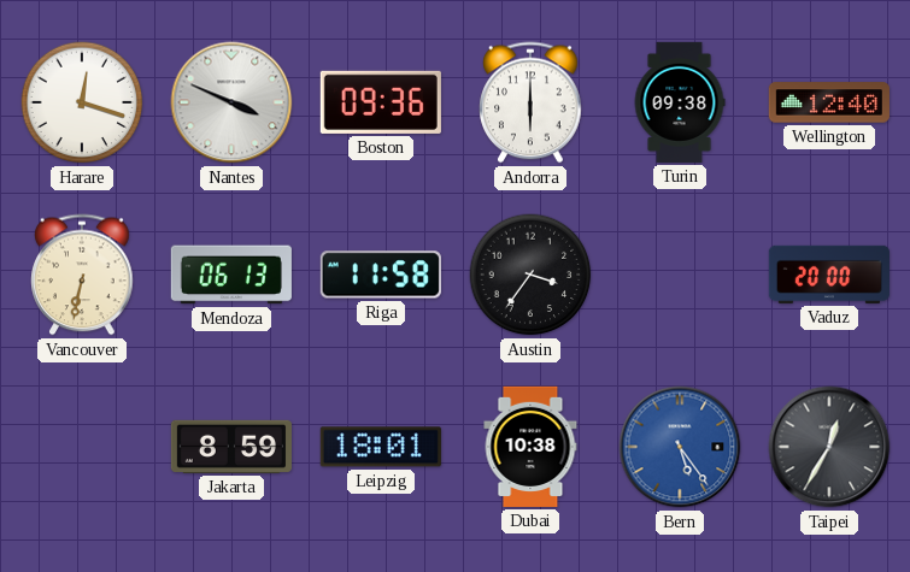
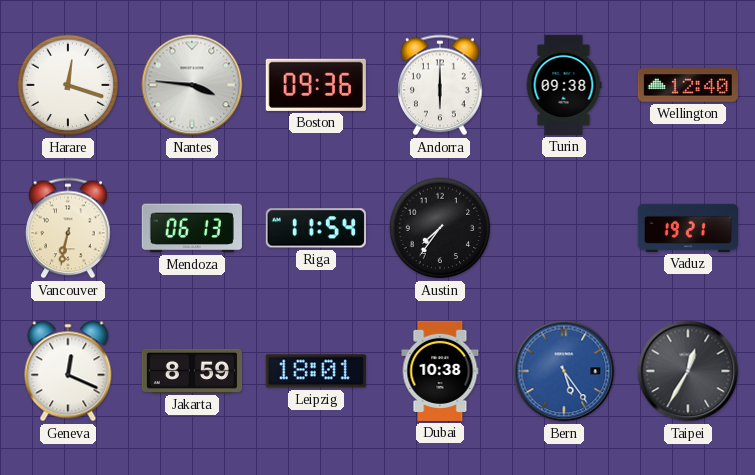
Nantes: 3:49 -> 3:46 (192, 85)
Riga: 11:58 -> 11:54 (316, 228)
Austin: 3:36 -> 7:36 (440, 228)
Vaduz: 20:00 -> 19:21 (688, 228)
Geneva: none -> 12:19 (68, 371)
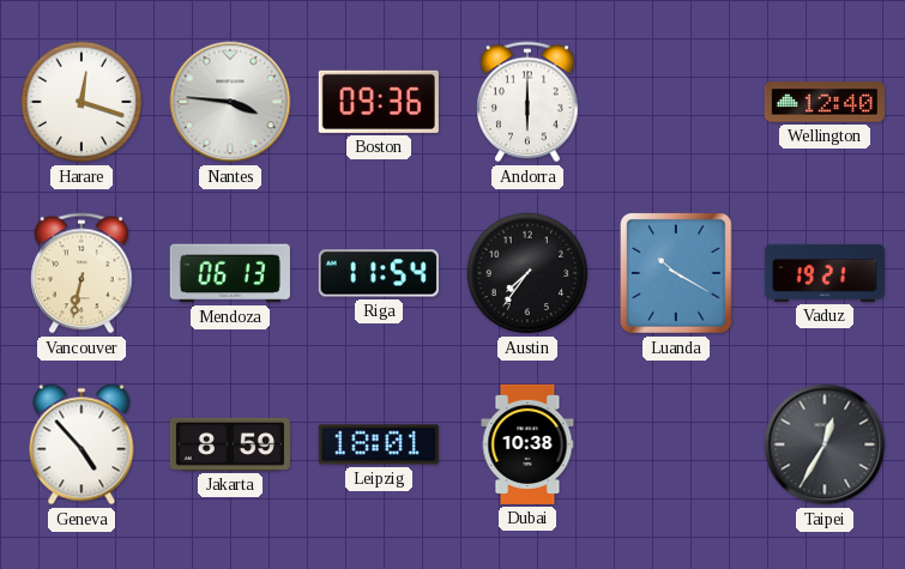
Turin: 09:38 -> none (564, 85)
Luanda: none -> 10:20 (677, 274)
Geneva: 12:19 -> 4:53 (82, 444)
Bern: 5:24 -> none (564, 371)
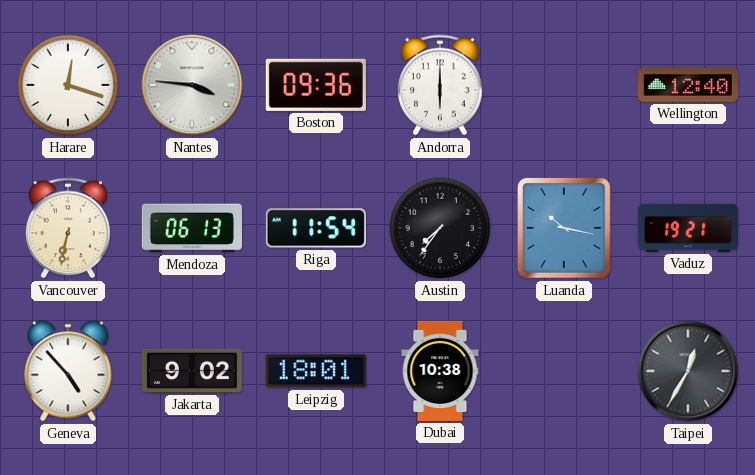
Luanda: 10:20 -> 10:17 (565, 229)
Jakarta: 8:59 -> 9:02 (192, 371)
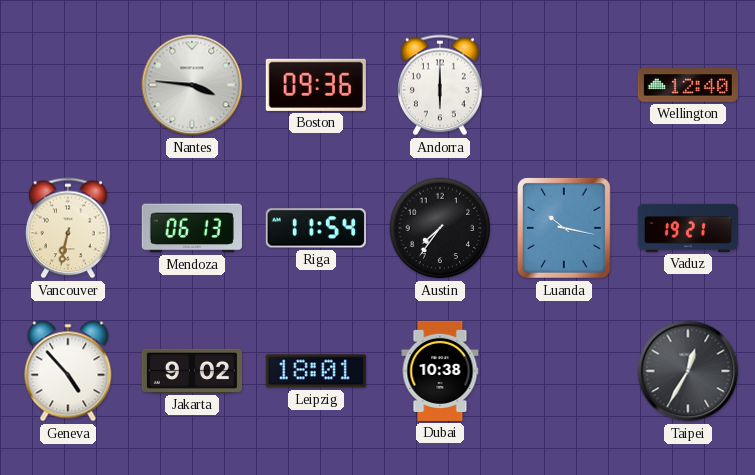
Harare: 12:18 -> none (68, 85)
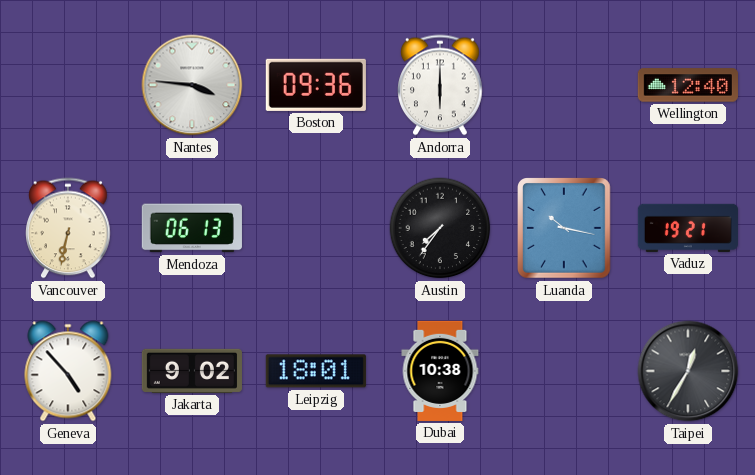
Riga: 11:54 -> none (316, 228)
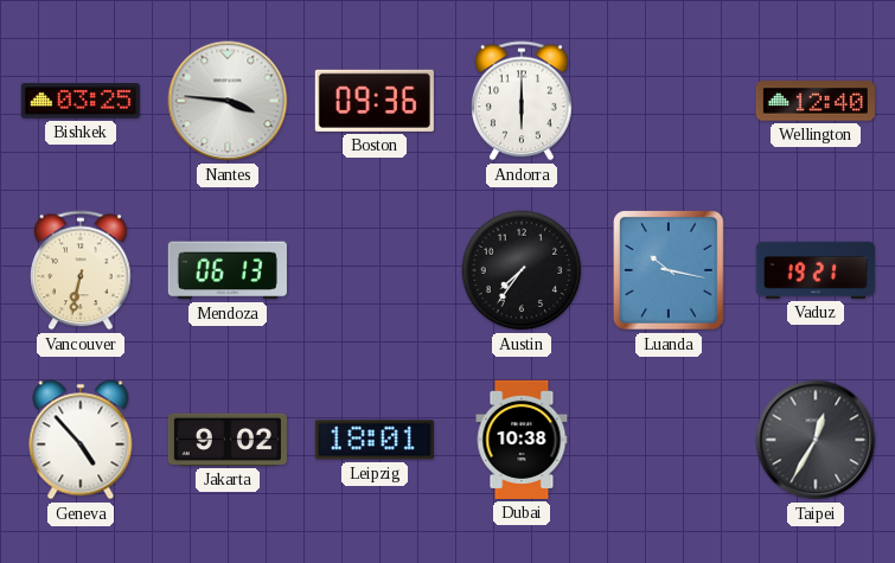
Bishkek: none -> 03:25 (81, 101)
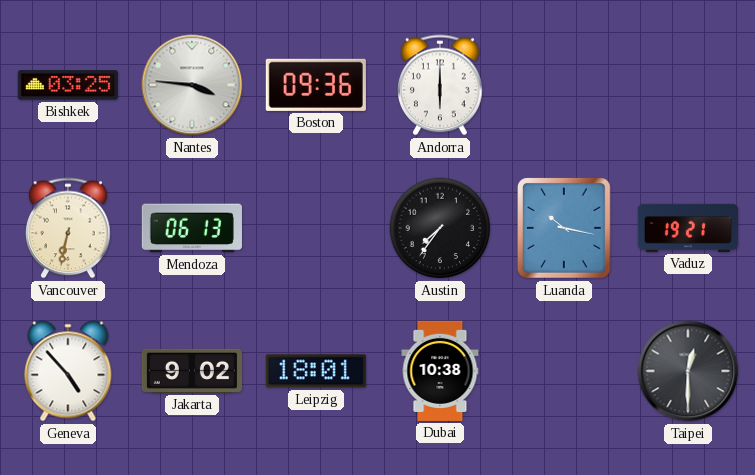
Wellington: 12:40 -> none (816, 101)
Taipei: 12:35 -> 12:30 (688, 371)
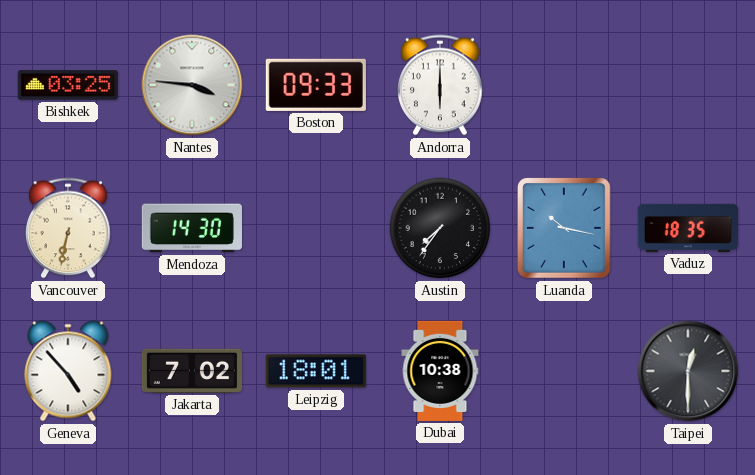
Boston: 09:36 -> 09:33 (316, 85)
Mendoza: 06:13 -> 14:30 (192, 228)
Vaduz: 19:21 -> 18:35 (688, 228)
Jakarta: 9:02 -> 7:02 (192, 371)
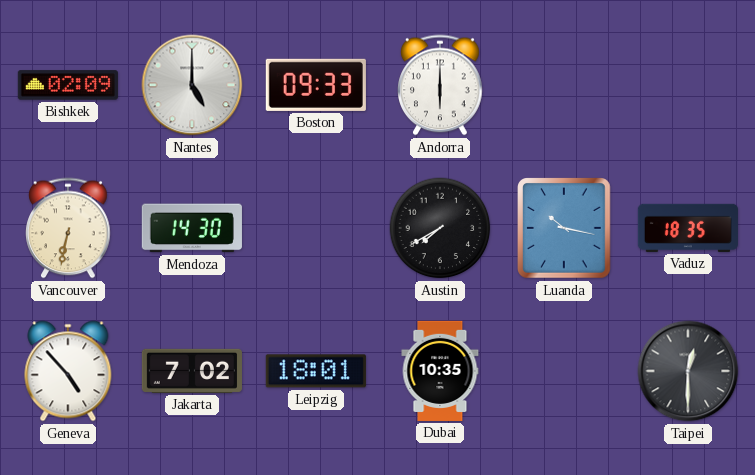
Bishkek: 03:25 -> 02:09 (68, 85)
Nantes: 3:46 -> 5:00 (192, 85)
Austin: 7:36 -> 7:40 (440, 228)
Dubai: 10:38 -> 10:35 (440, 371)
